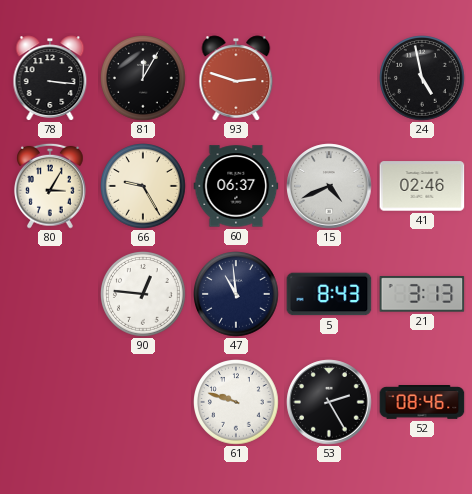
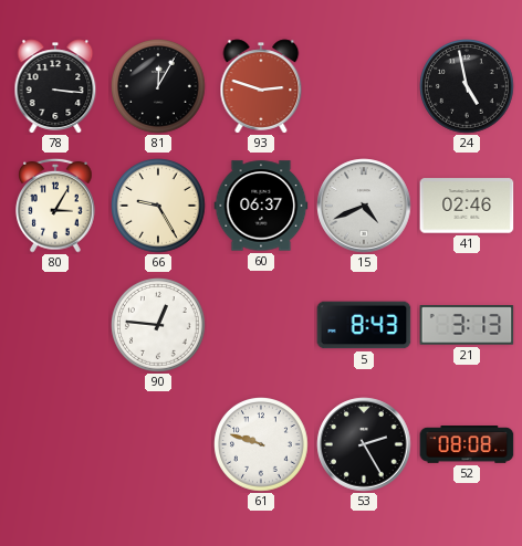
47: 10:59 -> none (237, 295)
52: 08:46 -> 08:08 (467, 445)
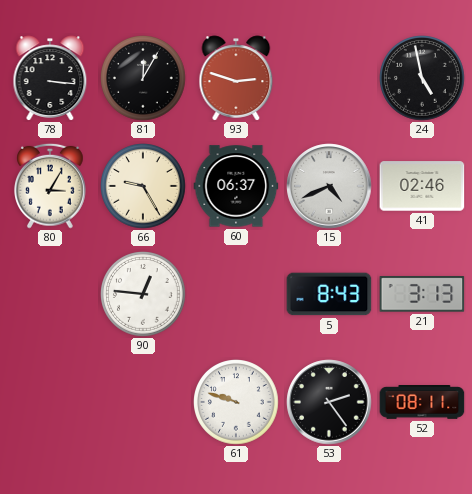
53: 2:25 -> 2:24 (329, 402)
52: 08:08 -> 08:11 (422, 403)
